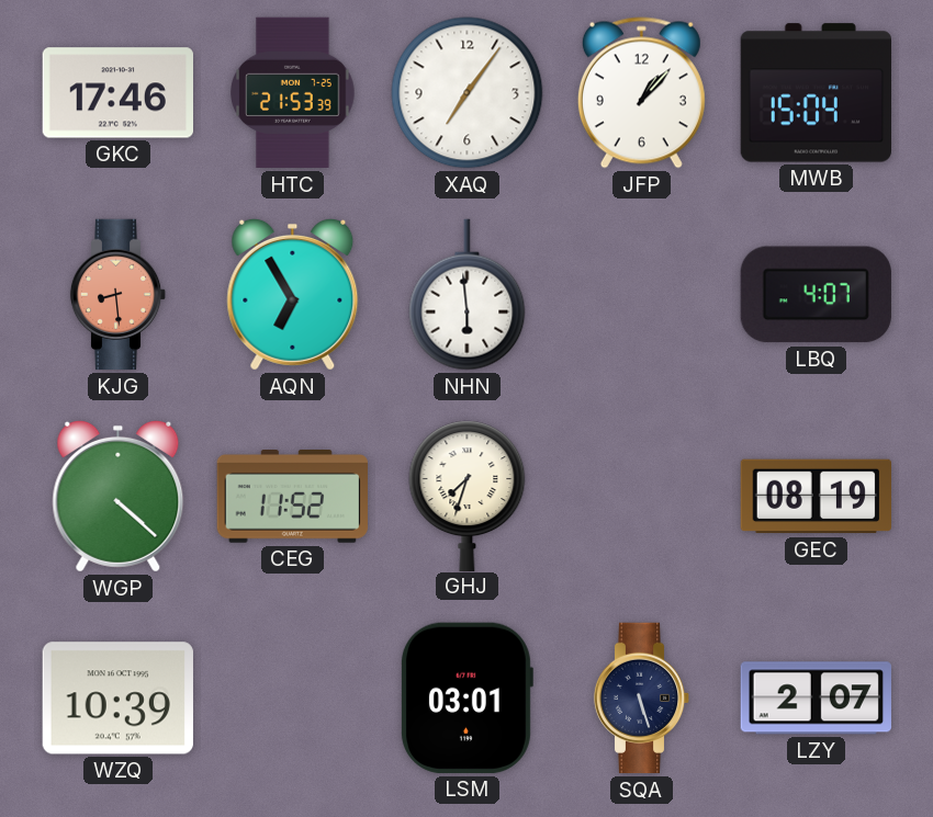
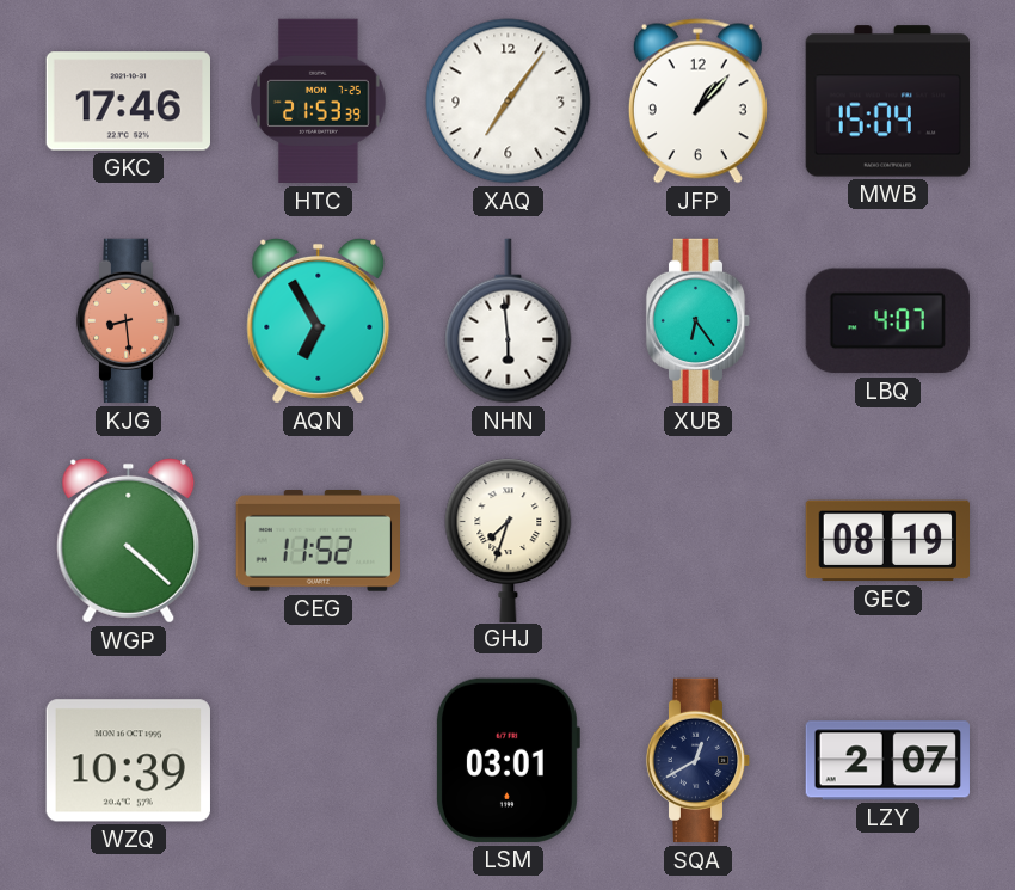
XUB: none -> 6:24 (699, 321)
SQA: 5:27 -> 12:40 (699, 761)
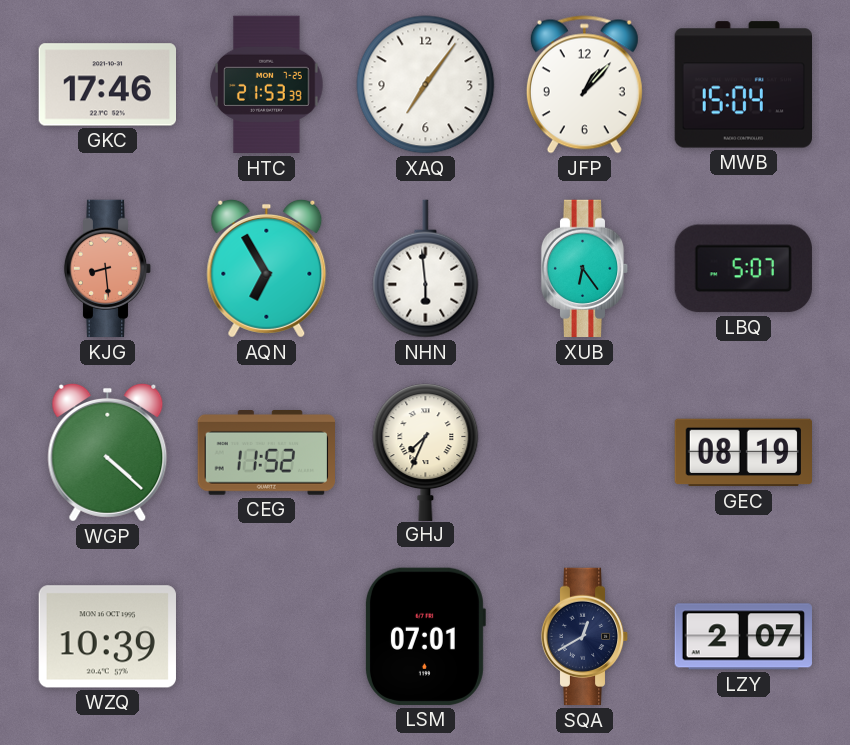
LBQ: 4:07 -> 5:07 (743, 269)
GHJ: 7:33 -> 7:34 (426, 452)
LSM: 03:01 -> 07:01 (425, 636)
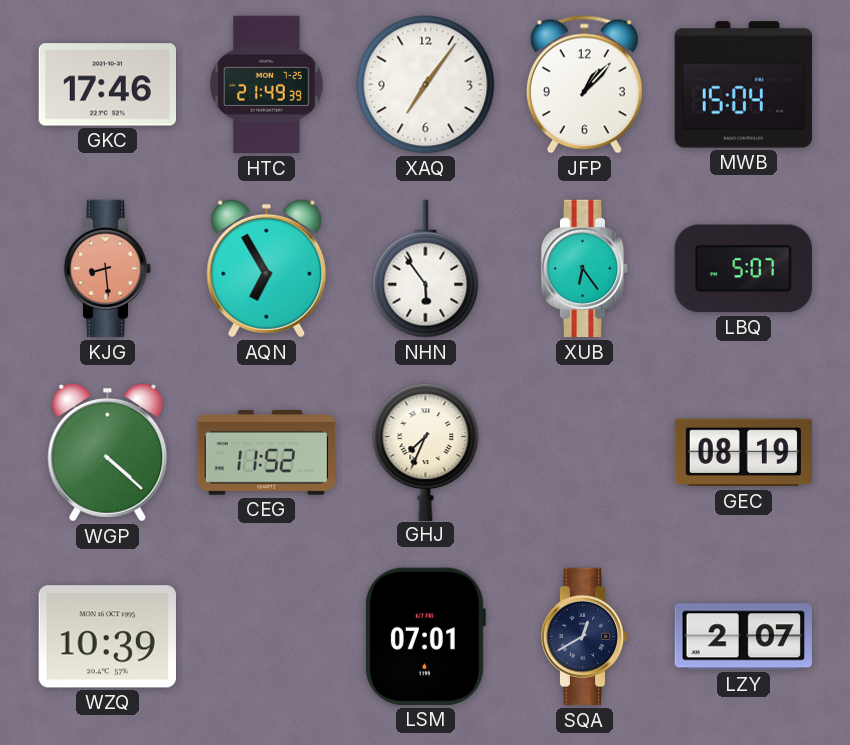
HTC: 21:53 -> 21:49 (267, 85)
NHN: 5:59 -> 5:54 (426, 269)
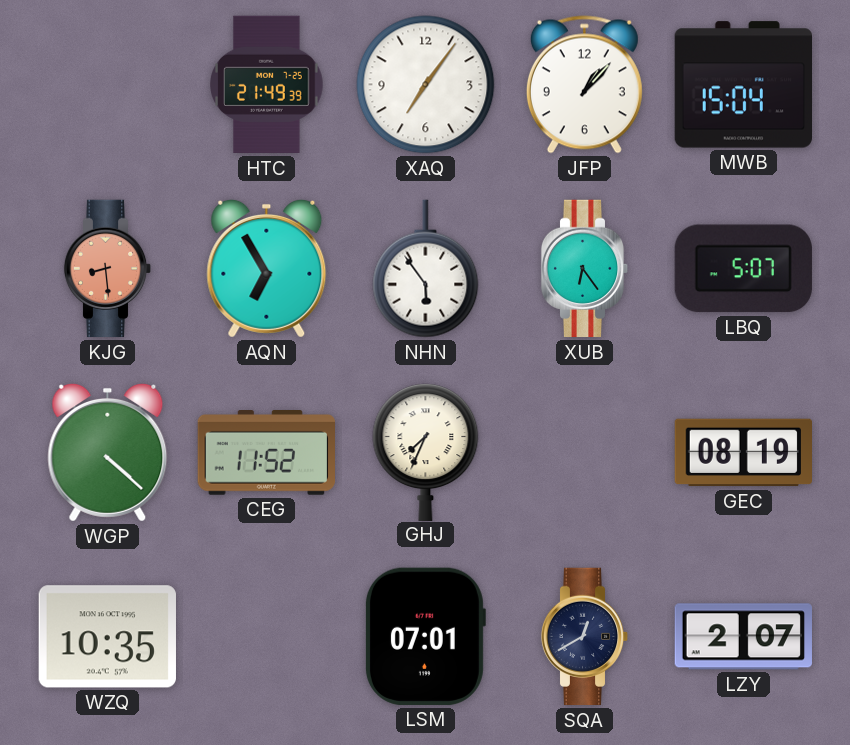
GKC: 17:46 -> none (107, 85)
WZQ: 10:39 -> 10:35 (107, 637)
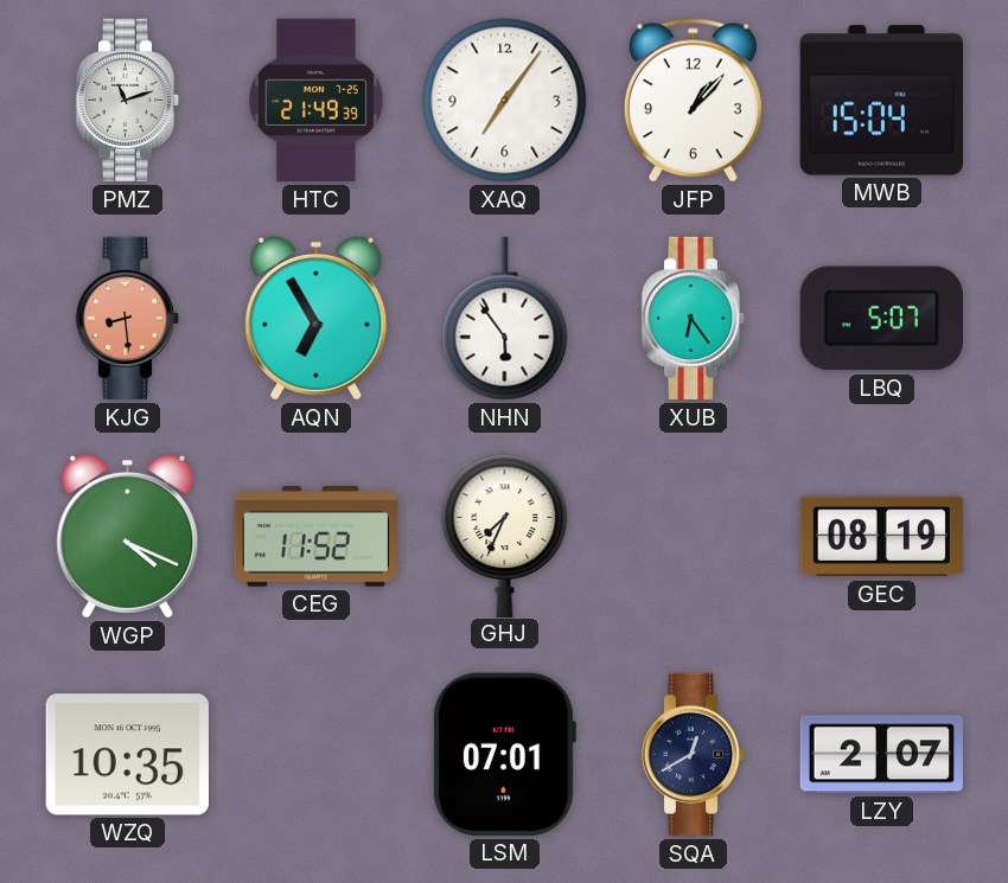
PMZ: none -> 11:12 (128, 101)
WGP: 4:22 -> 4:19 (128, 536)
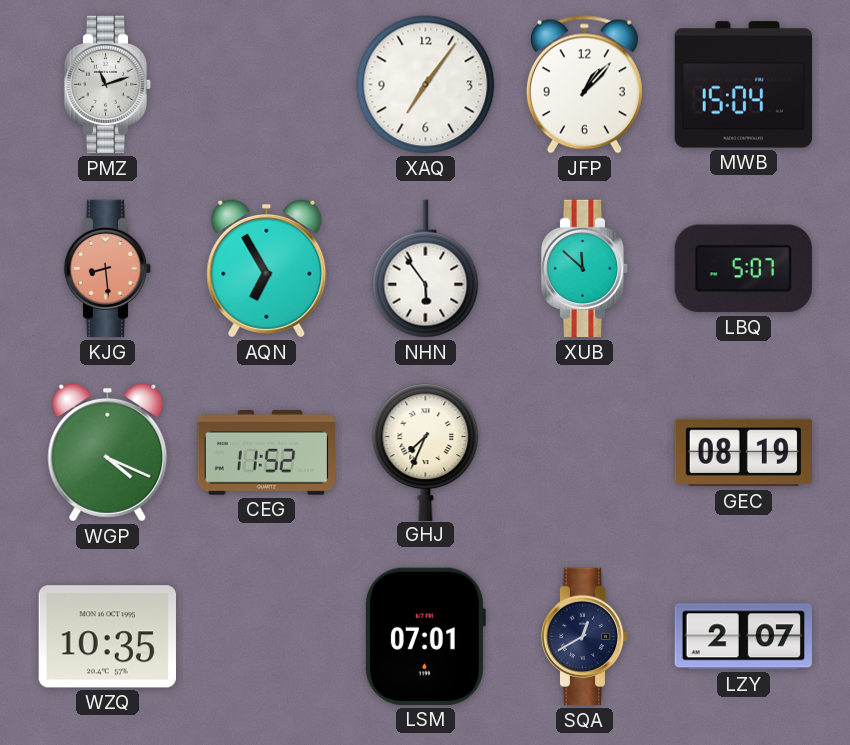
HTC: 21:49 -> none (317, 101)
XUB: 6:24 -> 11:52 (585, 269)
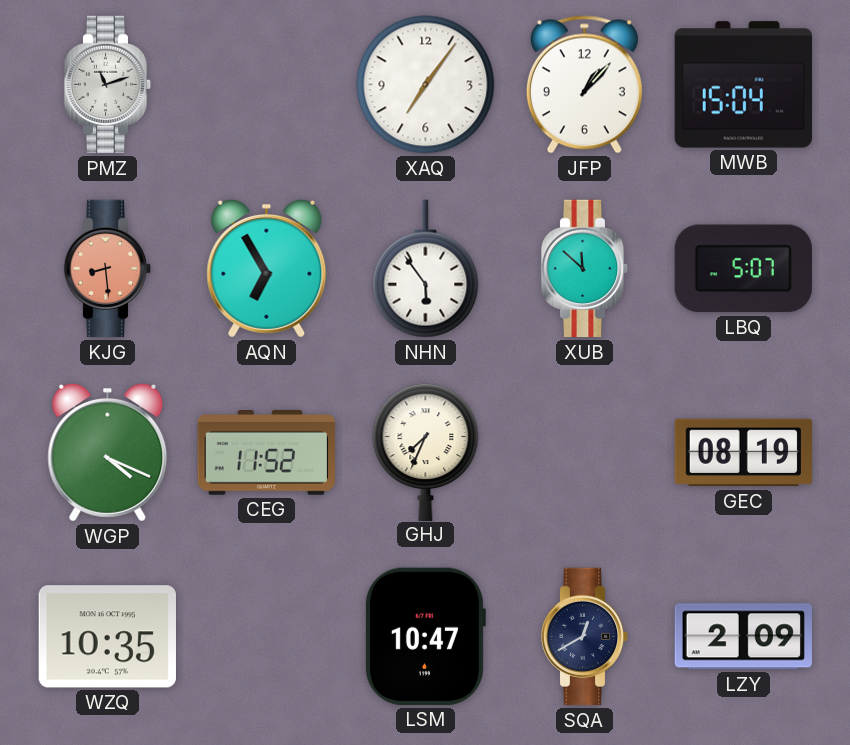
LSM: 07:01 -> 10:47 (425, 636)
LZY: 2:07 -> 2:09 (743, 637)
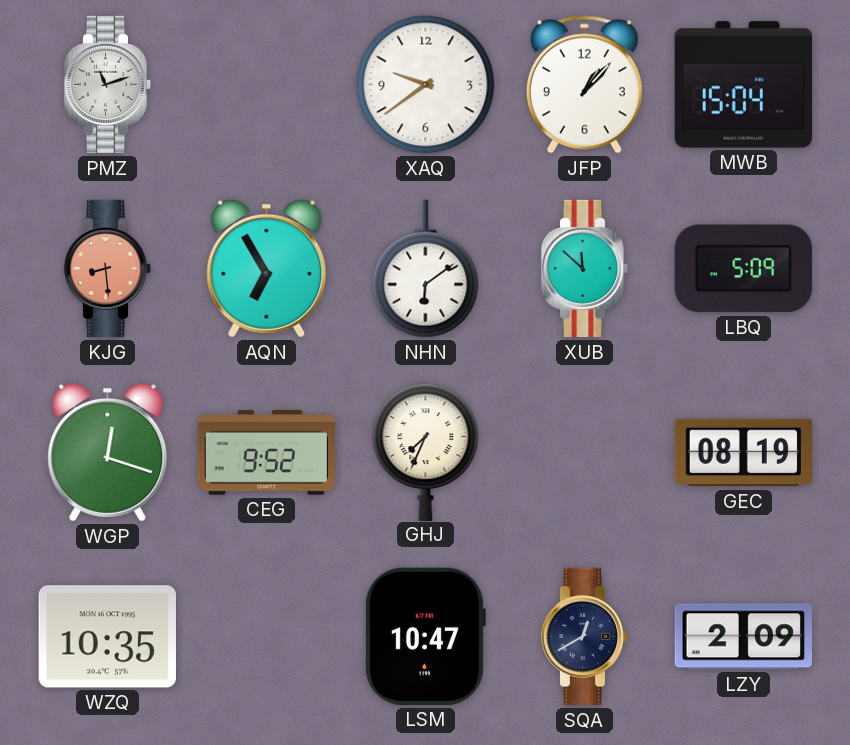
XAQ: 7:06 -> 9:39 (426, 85)
NHN: 5:54 -> 6:09 (426, 269)
LBQ: 5:07 -> 5:09 (743, 269)
WGP: 4:19 -> 12:18 (108, 452)
CEG: 11:52 -> 9:52 (266, 453)
